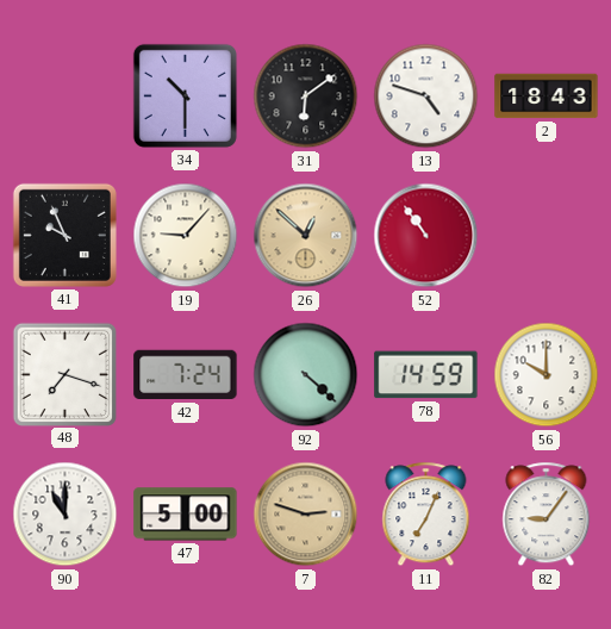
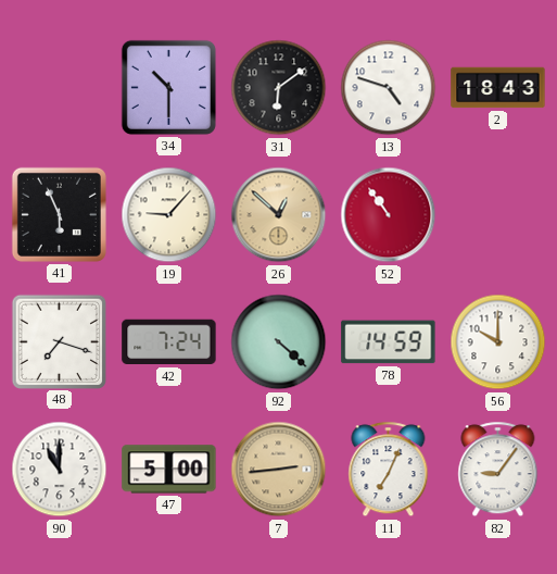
41: 9:56 -> 5:56 (59, 214)
7: 2:48 -> 2:44 (279, 470)
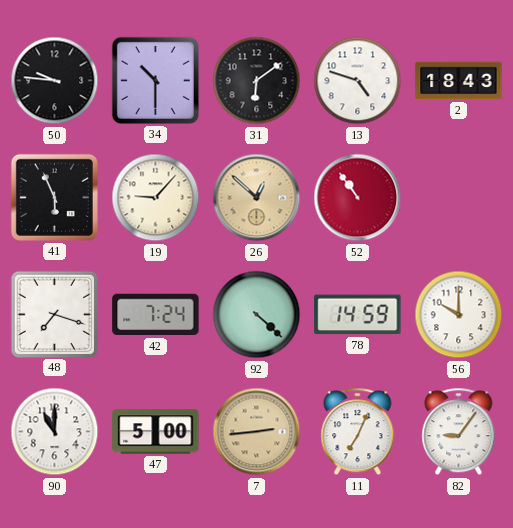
50: none -> 9:46 (55, 81)
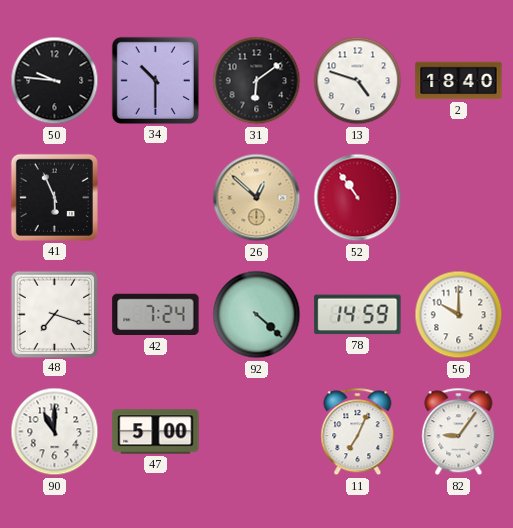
2: 18:43 -> 18:40 (459, 81)
19: 9:07 -> none (156, 198)
7: 2:44 -> none (257, 432)
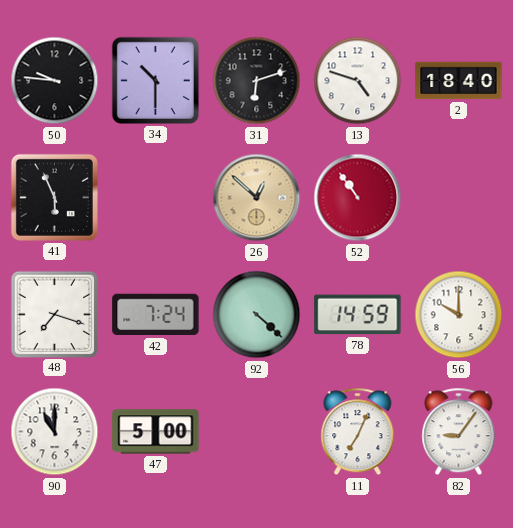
31: 6:09 -> 6:12 (257, 81)
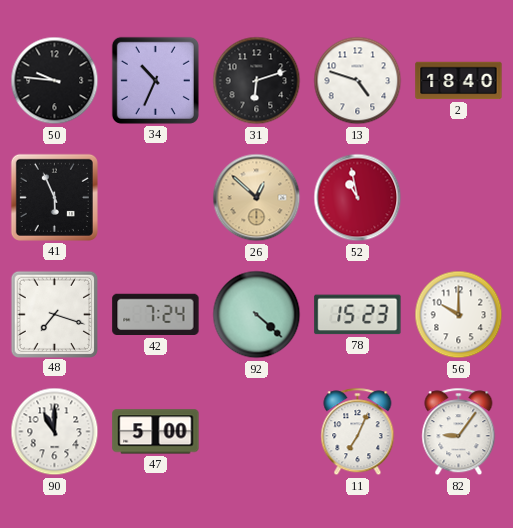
34: 10:30 -> 10:34 (155, 80)
52: 10:54 -> 10:58 (358, 198)
78: 14:59 -> 15:23 (358, 315)
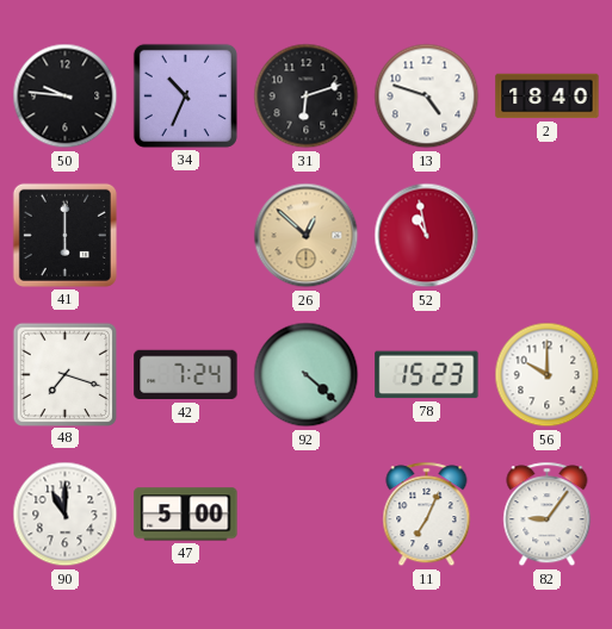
41: 5:56 -> 6:00 (64, 235)
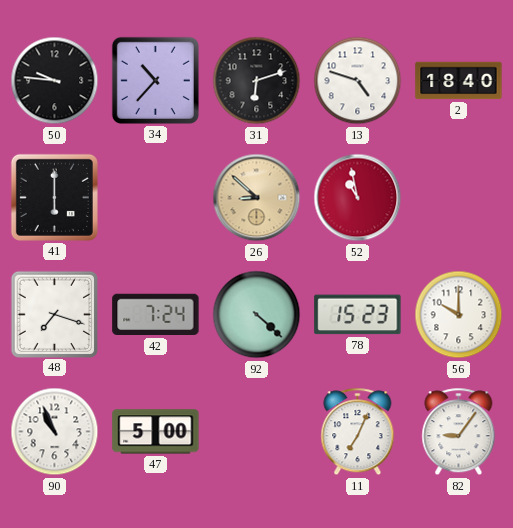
34: 10:34 -> 10:37 (155, 80)
26: 12:52 -> 8:52 (257, 198)
90: 11:00 -> 10:56 (55, 432)
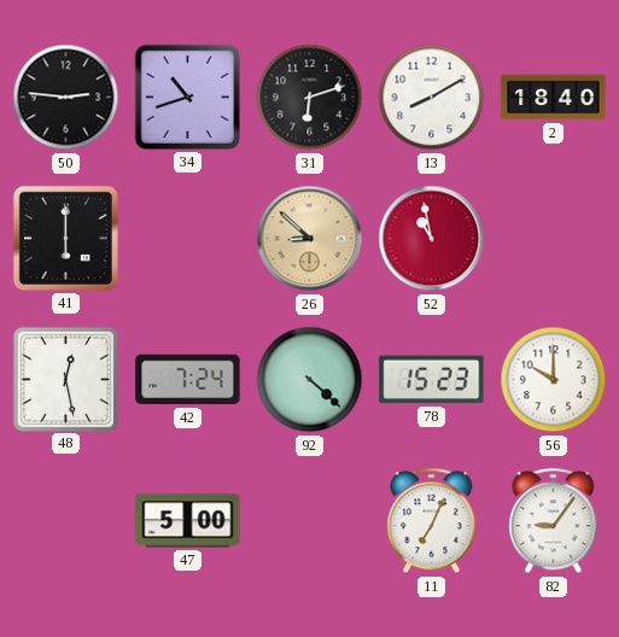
50: 9:46 -> 2:46 (66, 98)
34: 10:37 -> 10:42 (187, 97)
13: 4:48 -> 8:10 (432, 98)
48: 7:18 -> 12:28 (65, 379)
90: 10:56 -> none (55, 432)
